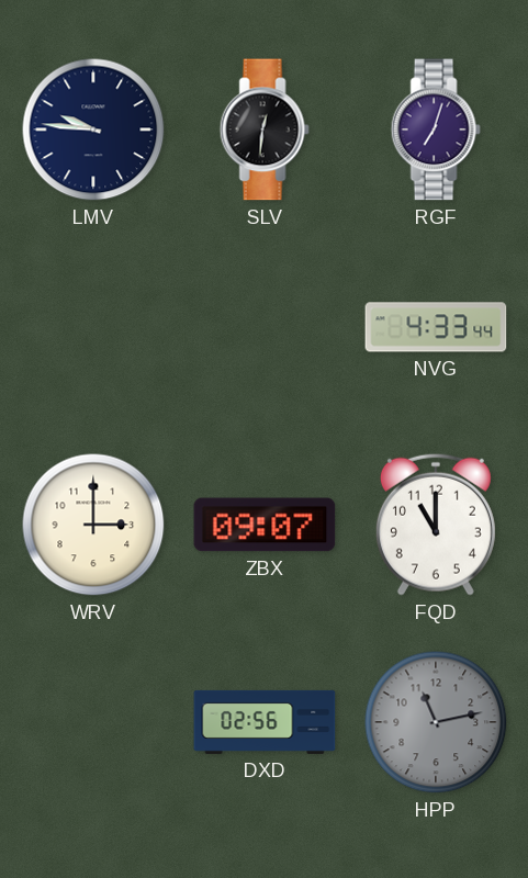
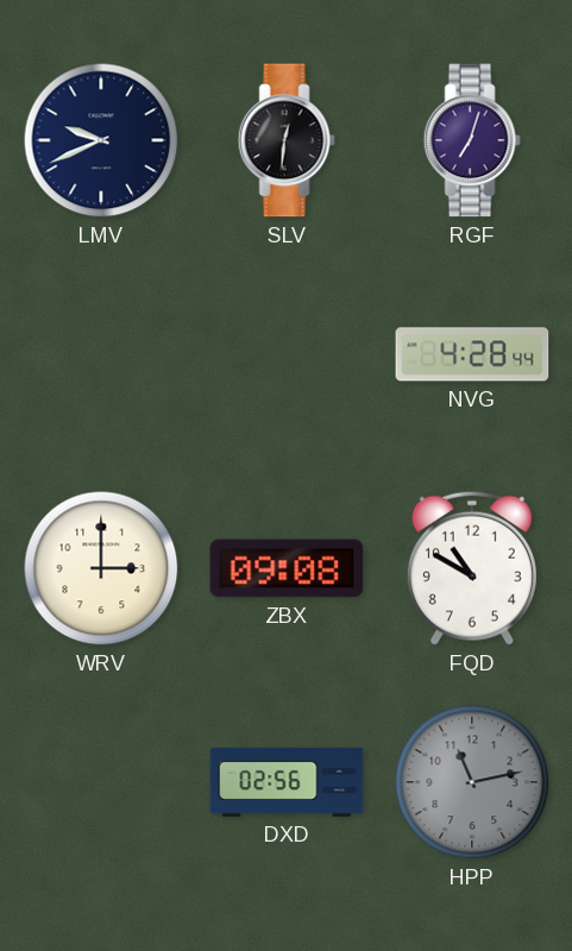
LMV: 9:46 -> 9:41 (101, 140)
NVG: 4:33 -> 4:28 (472, 354)
ZBX: 09:07 -> 09:08 (287, 568)
FQD: 11:00 -> 10:50 (472, 568)
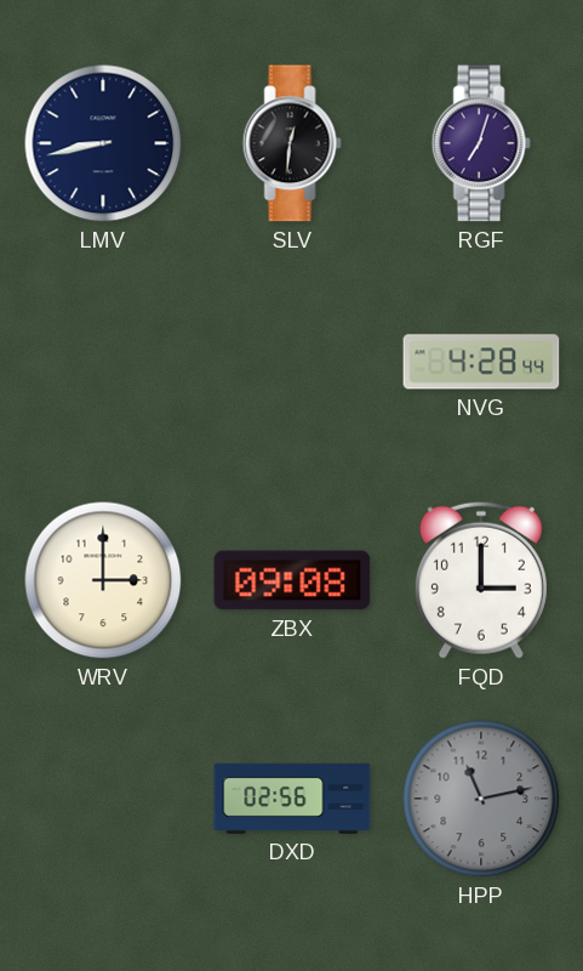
LMV: 9:41 -> 8:43 (103, 143)
FQD: 10:50 -> 3:00 (481, 580)
